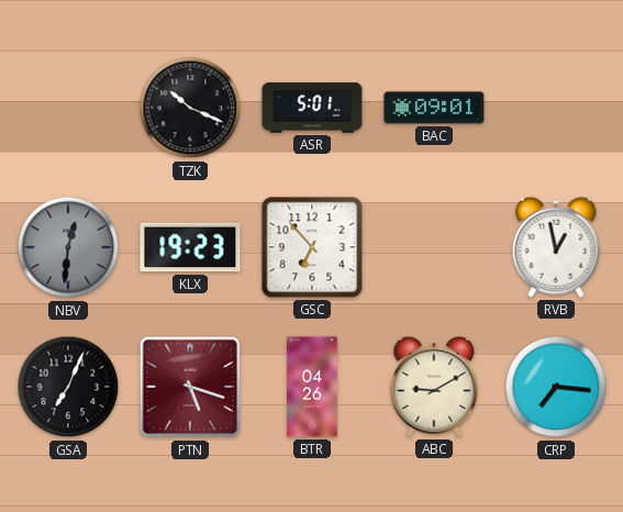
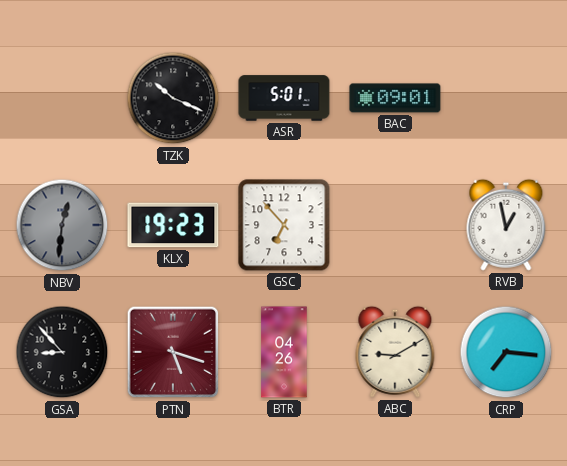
GSA: 7:04 -> 8:53 (62, 352)
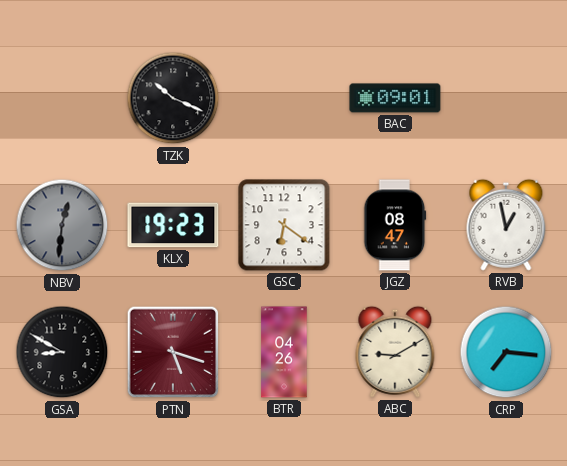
ASR: 5:01 -> none (284, 98)
GSC: 6:53 -> 6:21 (284, 225)
JGZ: none -> 08:47 (395, 225)
GSA: 8:53 -> 8:50 (62, 352)
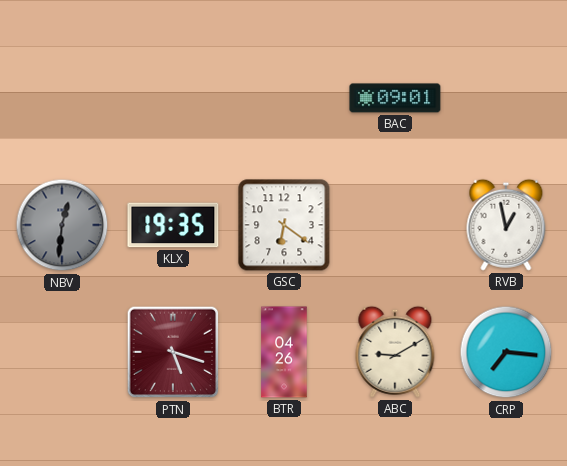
TZK: 10:19 -> none (173, 98)
KLX: 19:23 -> 19:35 (173, 225)
JGZ: 08:47 -> none (395, 225)
GSA: 8:50 -> none (62, 352)
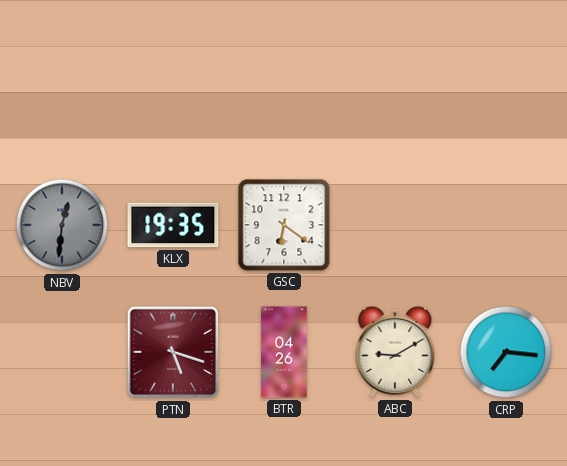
BAC: 09:01 -> none (395, 98)
RVB: 12:58 -> none (506, 225)
